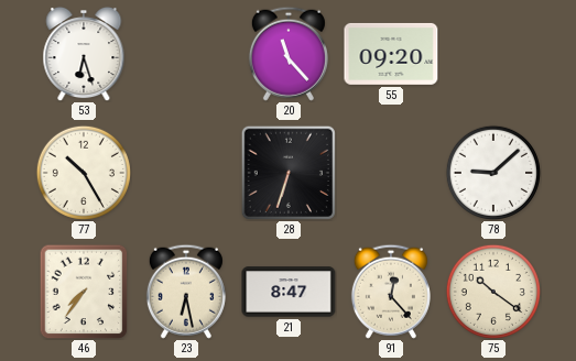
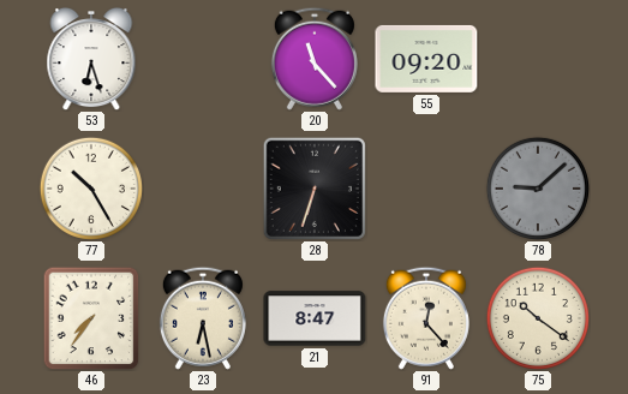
78 dial: white -> grey (538, 189)
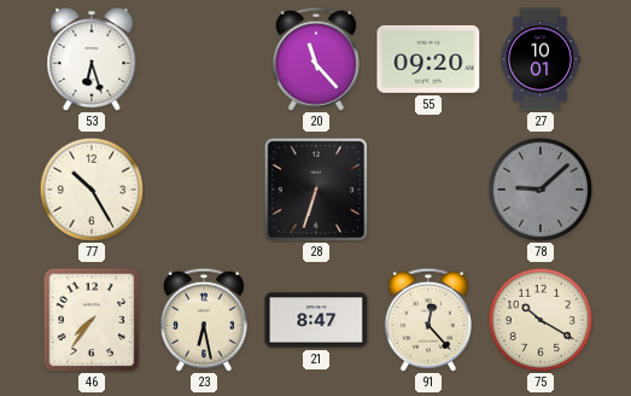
27: none -> 10:01 (541, 59)
75: 10:21 -> 10:20 (541, 320)
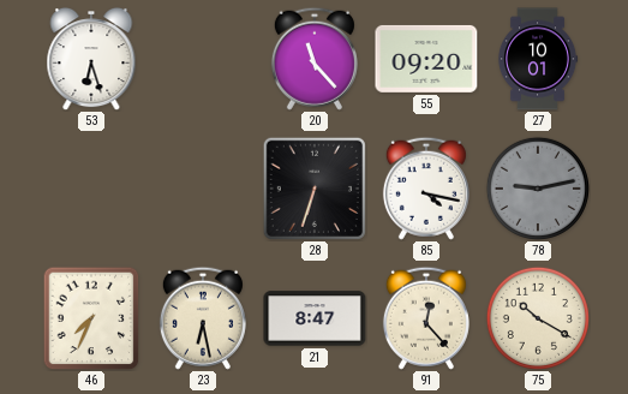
77: 10:25 -> none (92, 190)
85: none -> 4:17 (426, 189)
78: 9:08 -> 9:13 (538, 189)
46: 7:36 -> 7:34 (91, 318)
